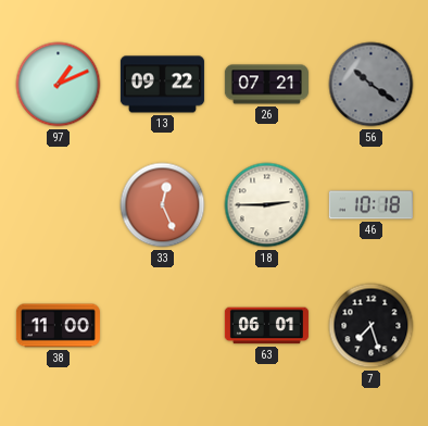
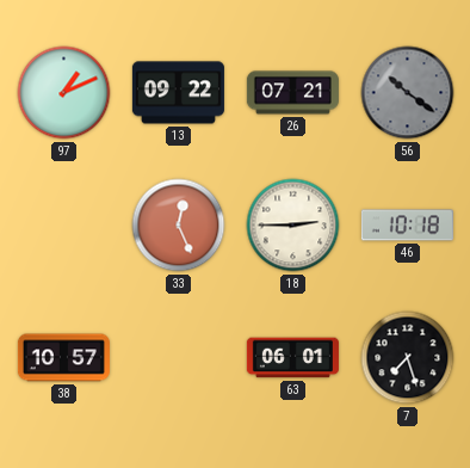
38: 11:00 -> 10:57 (63, 358)
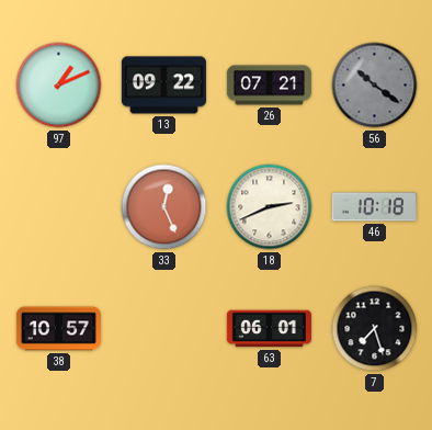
18: 2:45 -> 2:41 (270, 207)
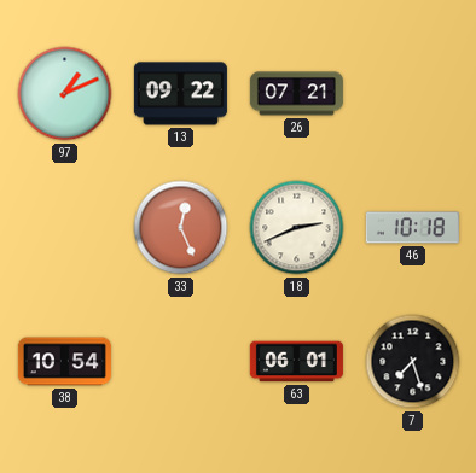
56: 10:21 -> none (375, 86)
38: 10:57 -> 10:54 (64, 362)
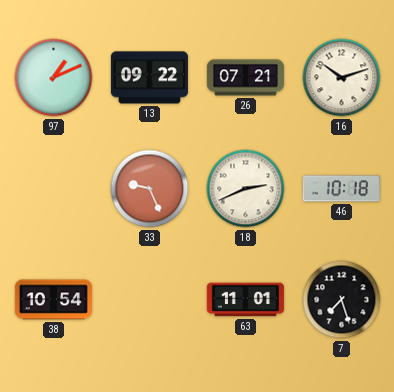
16: none -> 10:12 (342, 78)
33: 12:26 -> 9:26 (150, 189)
63: 06:01 -> 11:01 (245, 300)
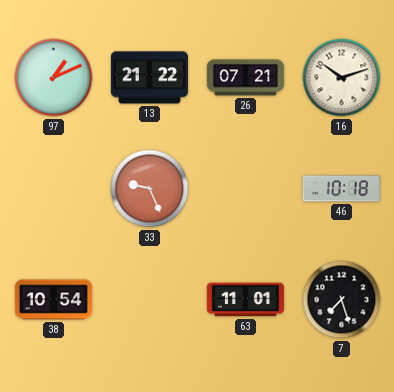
13: 09:22 -> 21:22 (149, 78)
18: 2:41 -> none (246, 189)
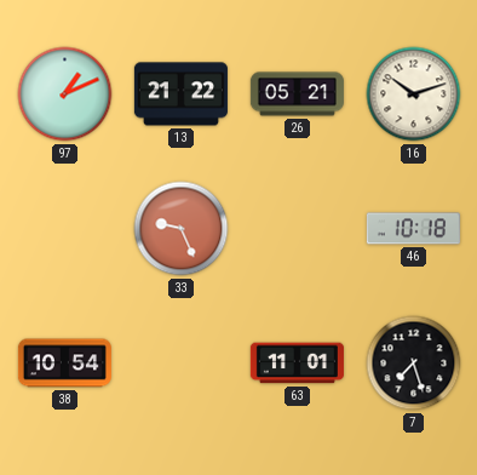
26: 07:21 -> 05:21 (297, 95)
